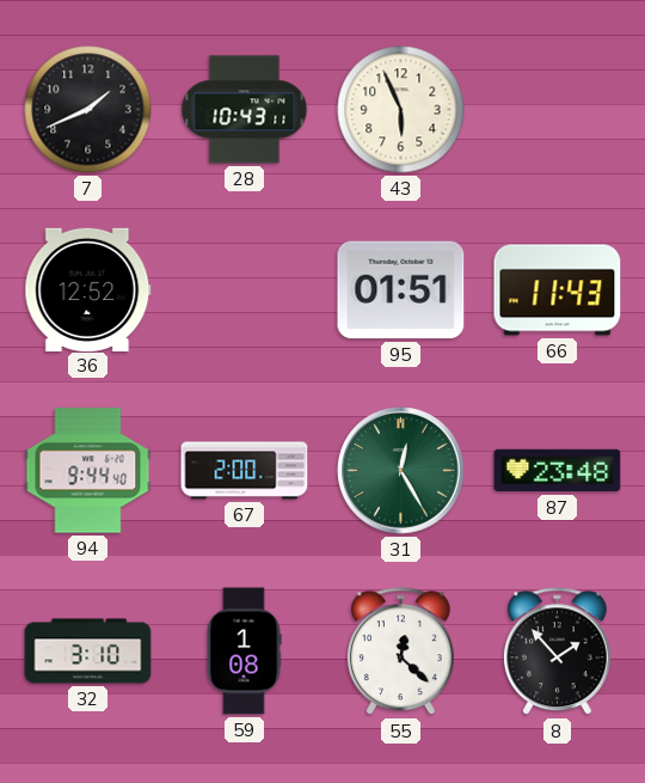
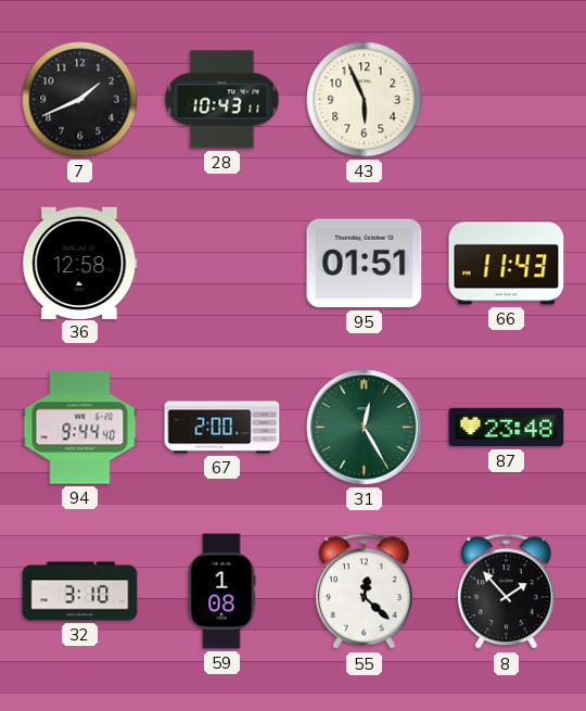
36: 12:52 -> 12:58 (80, 263)
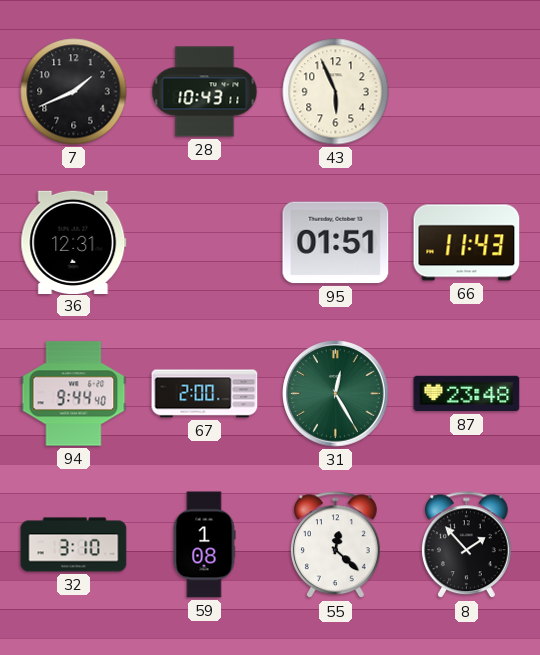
36: 12:58 -> 12:31 (74, 242)
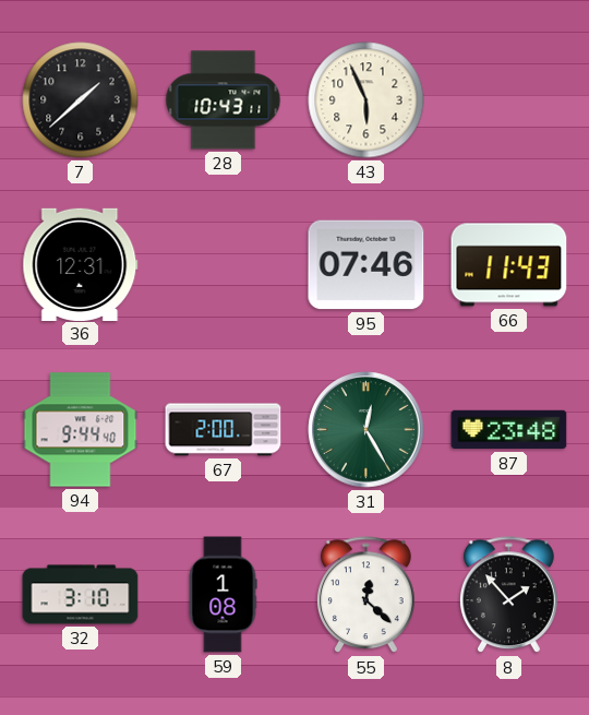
7: 1:41 -> 1:38 (81, 100)
95: 01:51 -> 07:46 (366, 265)
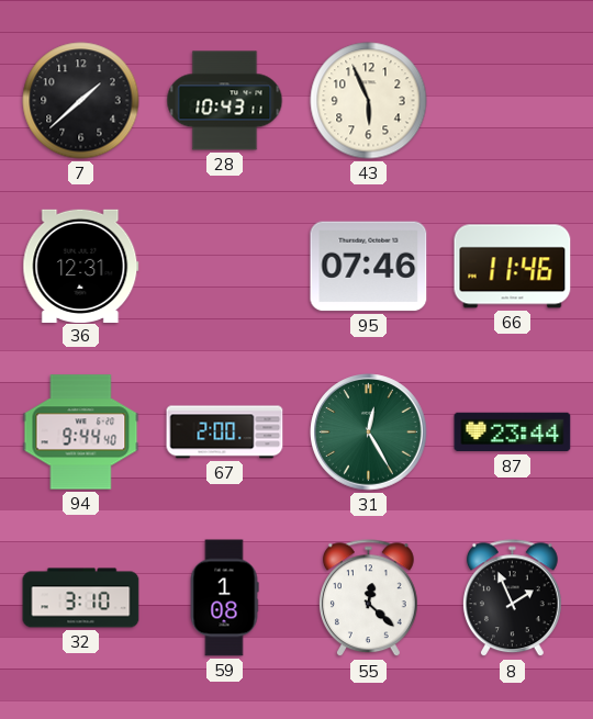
66: 11:43 -> 11:46 (513, 267)
87: 23:48 -> 23:44 (513, 432)
8: 1:53 -> 1:56 (513, 598)
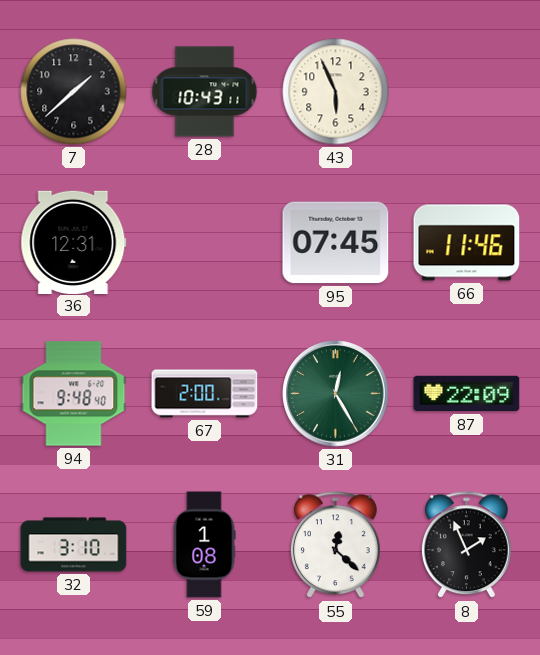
95: 07:46 -> 07:45 (336, 243)
94: 9:44 -> 9:48 (74, 394)
87: 23:44 -> 22:09 (467, 394)
